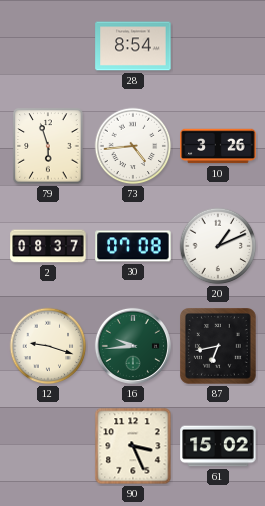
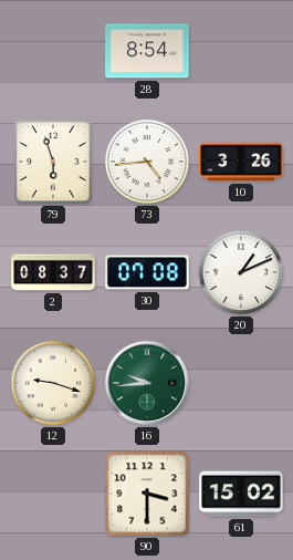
87: 6:43 -> none (219, 347)
90: 3:26 -> 3:30 (147, 494)
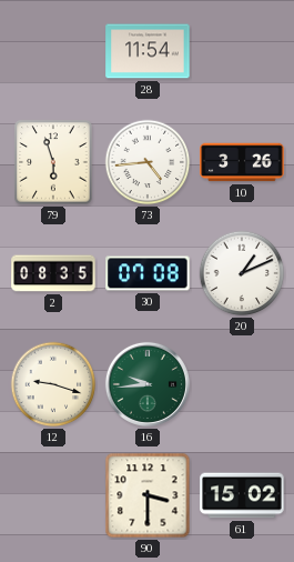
28: 8:54 -> 11:54 (148, 51)
2: 08:37 -> 08:35 (53, 273)
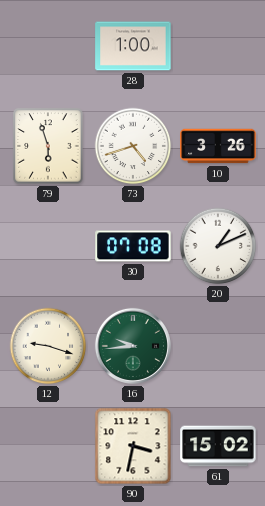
28: 11:54 -> 1:00 (133, 46)
73: 4:44 -> 4:42 (133, 146)
2: 08:35 -> none (53, 273)
90: 3:30 -> 3:32 (133, 446)
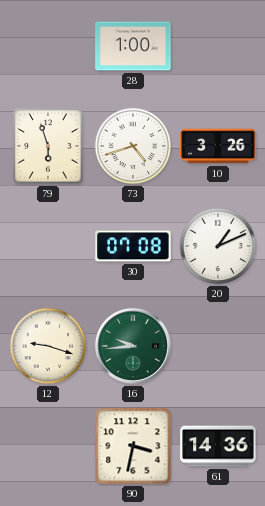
61: 15:02 -> 14:36 (218, 446)
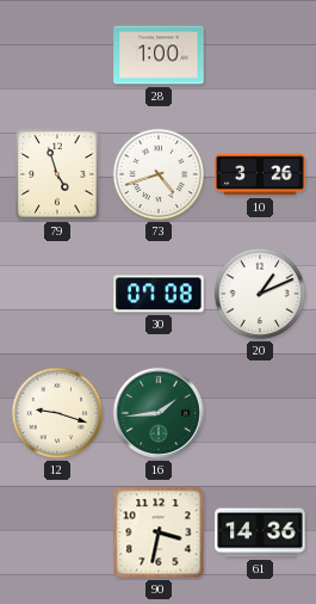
79: 5:57 -> 4:57 (57, 174)
16: 9:44 -> 1:44 (159, 413)
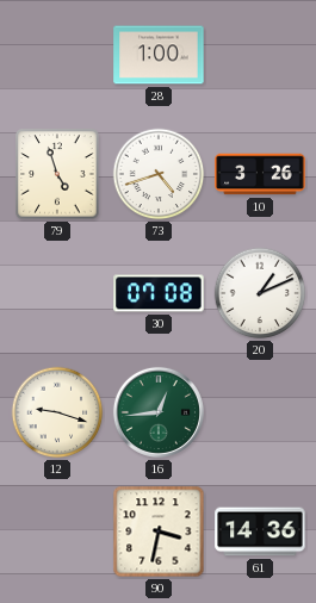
16: 1:44 -> 12:44 (159, 412)
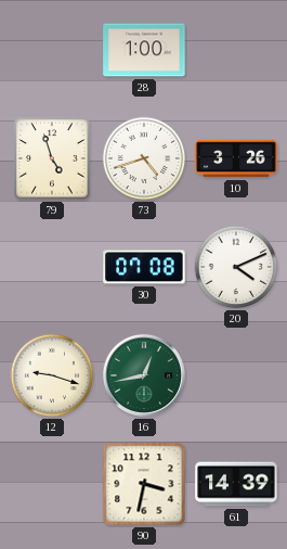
20: 1:11 -> 4:11 (236, 267)
16: 12:44 -> 12:43 (144, 375)
61: 14:36 -> 14:39 (236, 484)
